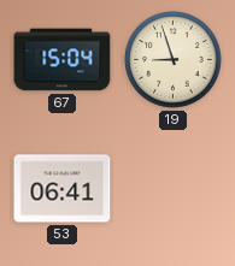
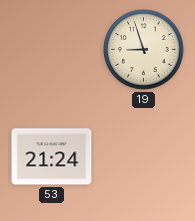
67: 15:04 -> none (63, 60)
53: 06:41 -> 21:24 (52, 157)
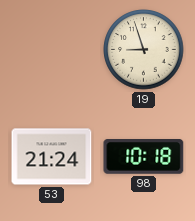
98: none -> 10:18 (144, 157)
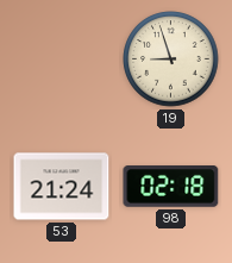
98: 10:18 -> 02:18 (171, 187)
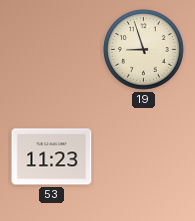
53: 21:24 -> 11:23 (52, 157)
98: 02:18 -> none (171, 187)
